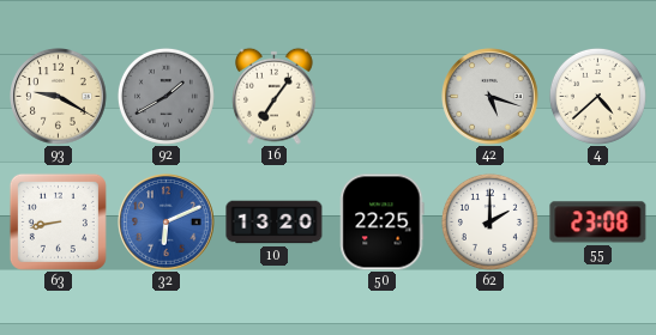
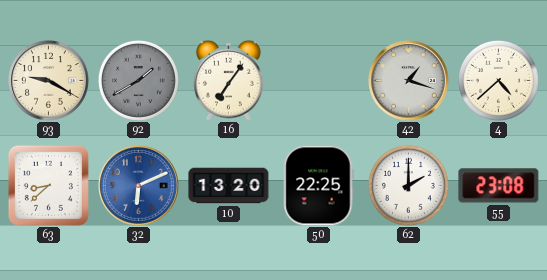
42: 5:18 -> 1:18 (409, 81)
63: 8:43 -> 8:38 (48, 185)
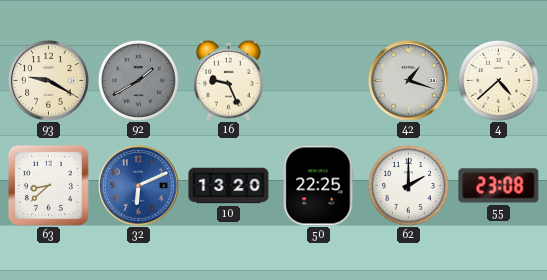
16: 7:06 -> 9:26 (229, 80)
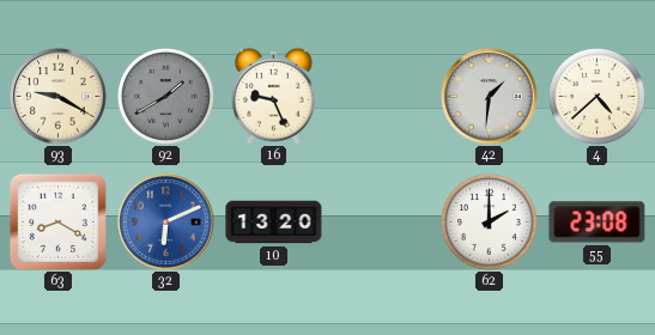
42: 1:18 -> 1:31 (490, 97)
63: 8:38 -> 8:20 (57, 221)
50: 22:25 -> none (319, 186)
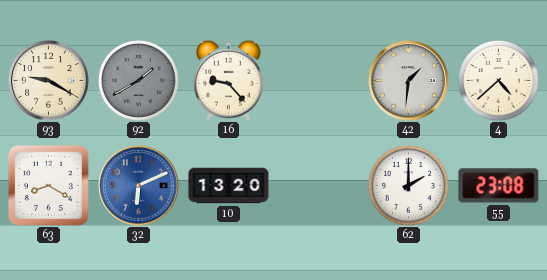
16: 9:26 -> 9:23 (229, 80)
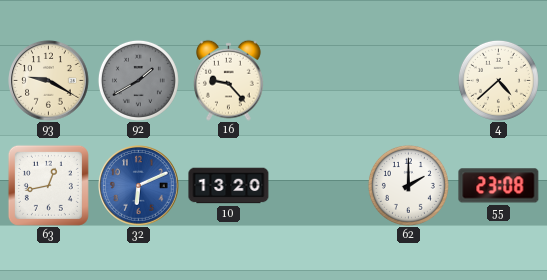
42: 1:31 -> none (409, 81)
63: 8:20 -> 12:43 (48, 185)
